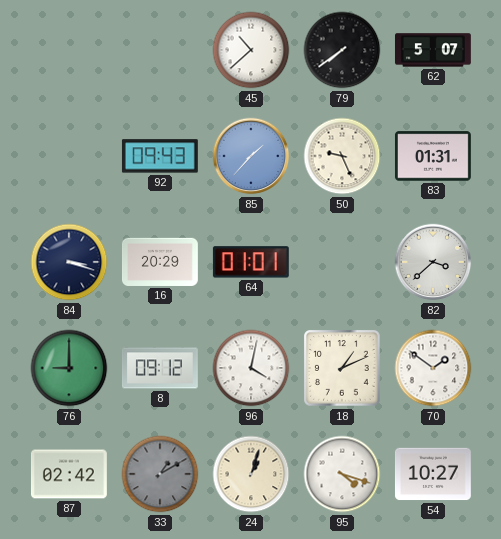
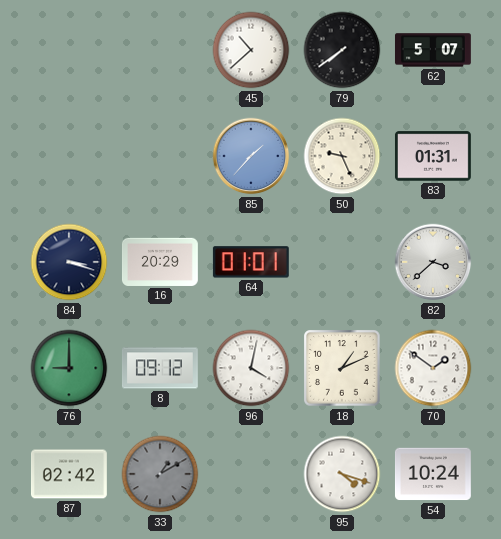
92: 09:43 -> none (160, 156)
24: 1:03 -> none (251, 474)
54: 10:27 -> 10:24 (433, 474)
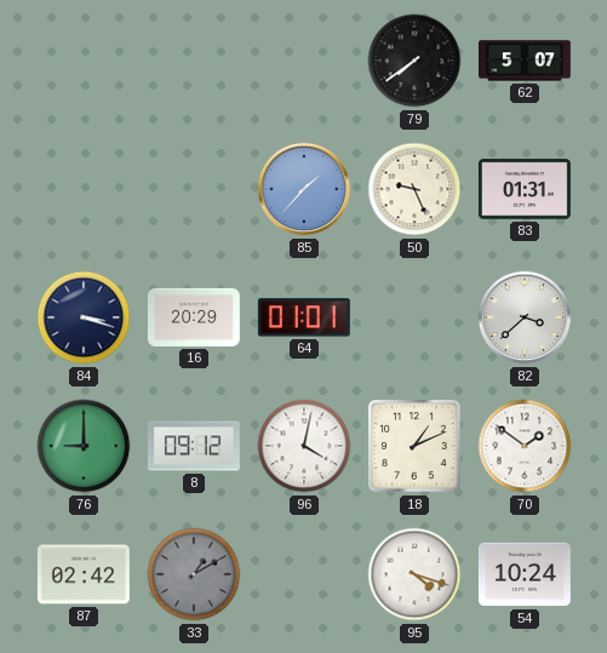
45: 10:38 -> none (251, 50)
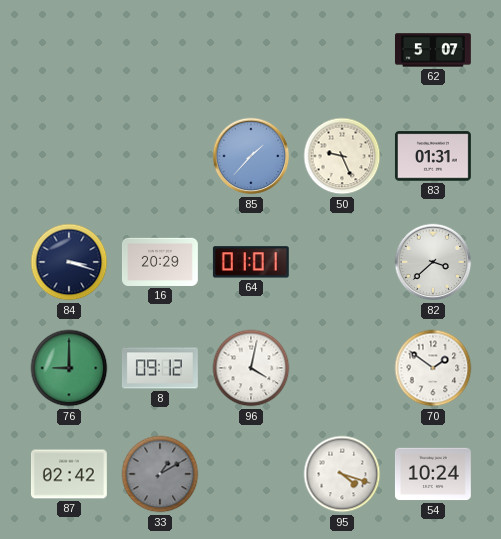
79: 7:39 -> none (414, 61)
18: 1:11 -> none (414, 446)
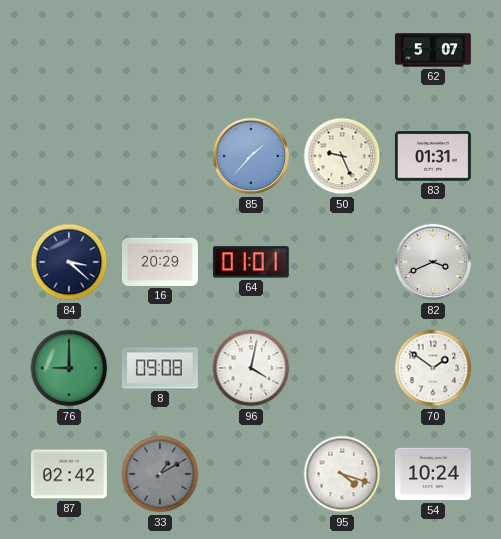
84: 3:18 -> 3:22 (69, 262)
82: 3:38 -> 3:41 (433, 262)
8: 09:12 -> 09:08 (160, 368)
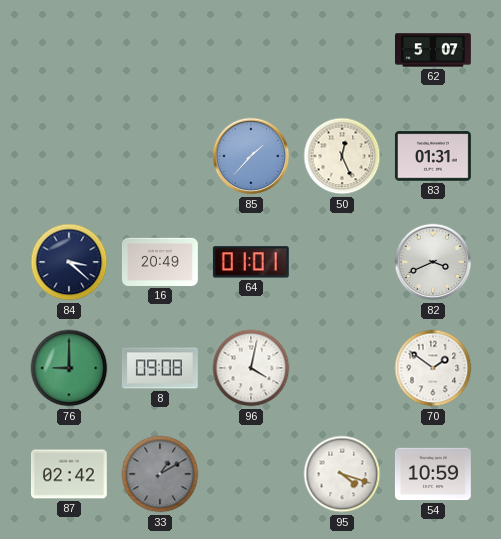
50: 9:26 -> 12:26 (342, 156)
16: 20:29 -> 20:49 (160, 262)
54: 10:24 -> 10:59 (433, 474)
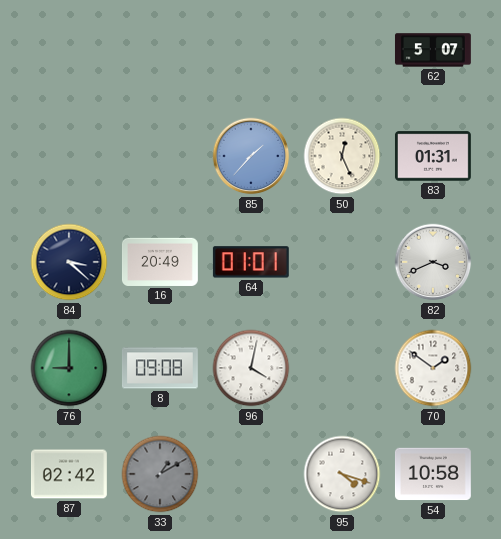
54: 10:59 -> 10:58 (433, 474)
